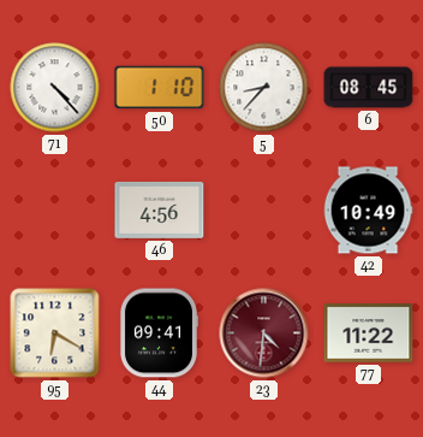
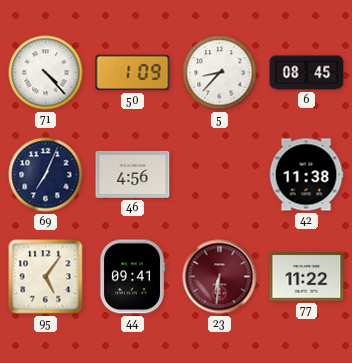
50: 1:10 -> 1:09 (133, 73)
69: none -> 7:04 (46, 175)
42: 10:49 -> 11:38 (306, 175)
95: 6:20 -> 5:06 (46, 277)
23: 4:31 -> 6:31 (220, 277)
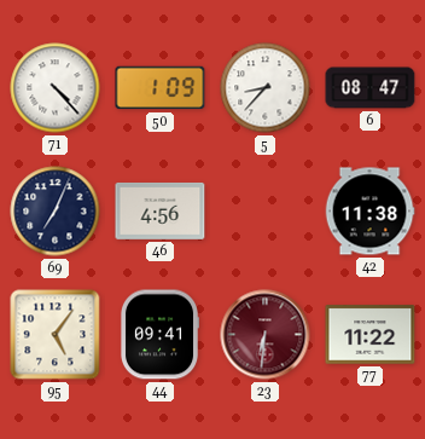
6: 08:45 -> 08:47 (371, 88)
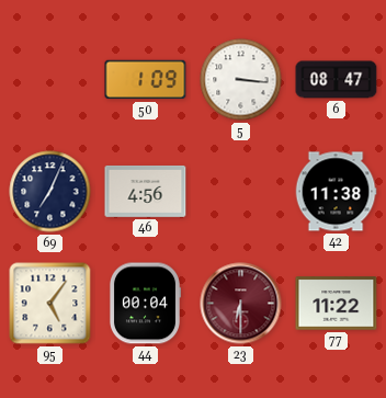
71: 4:23 -> none (56, 88)
5: 8:37 -> 3:16 (241, 80)
44: 09:41 -> 00:04 (144, 304)
23: 6:31 -> 6:30 (241, 304)
